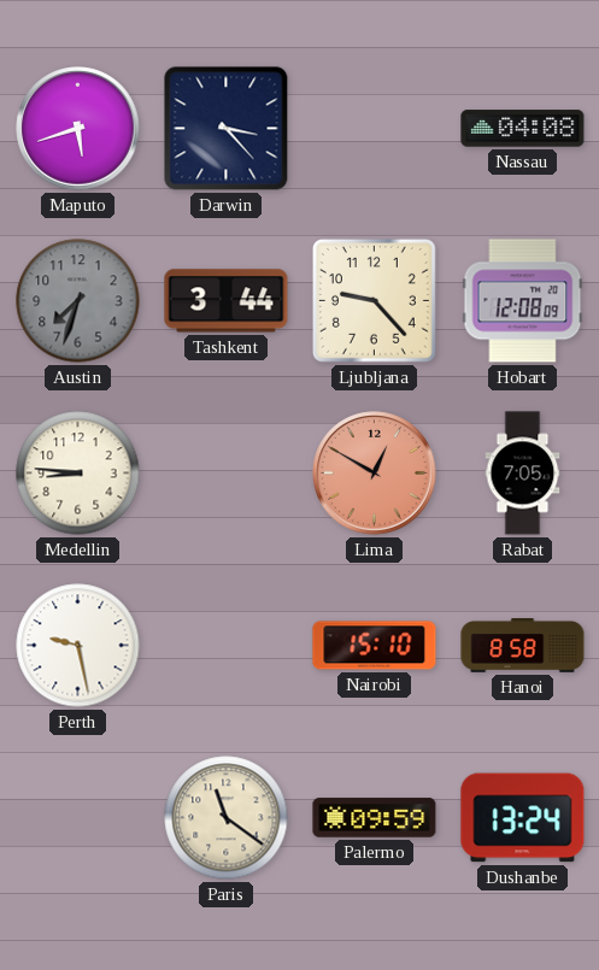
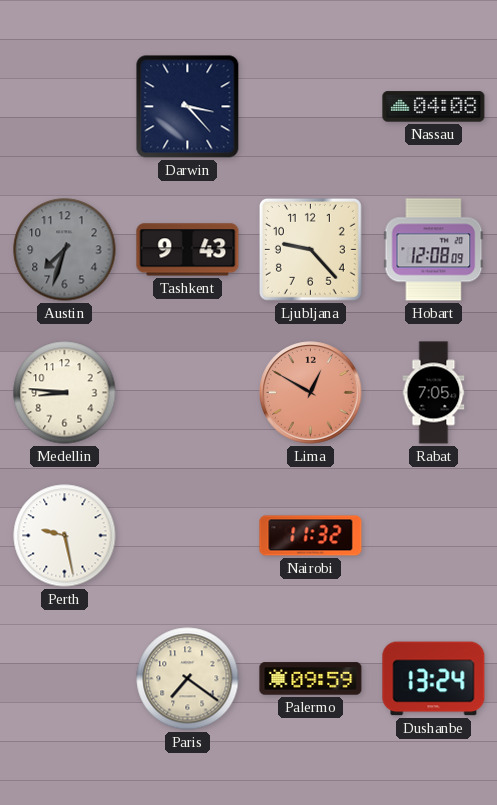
Maputo: 5:42 -> none (78, 129)
Tashkent: 3:44 -> 9:43 (188, 250)
Nairobi: 15:10 -> 11:32 (311, 536)
Hanoi: 8:58 -> none (523, 646)
Paris: 11:21 -> 7:21 (188, 679)
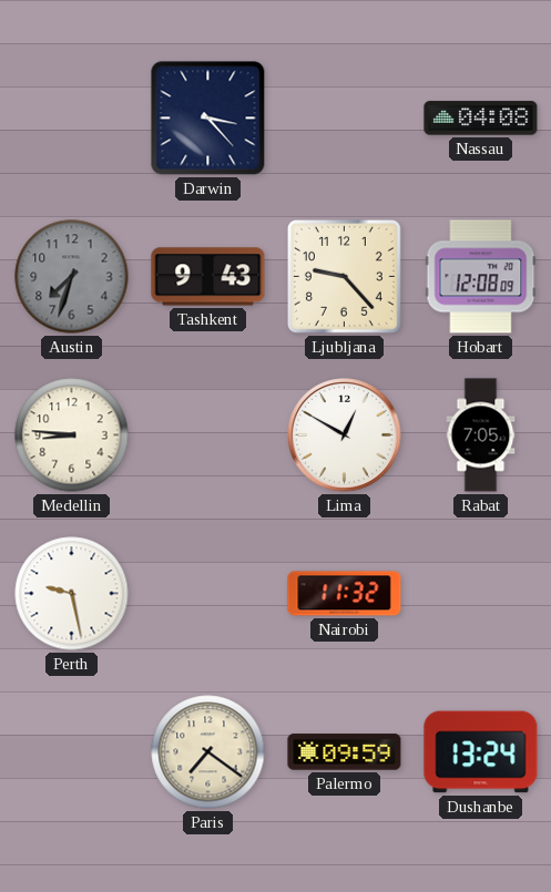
Lima dial: salmon -> white (345, 435)
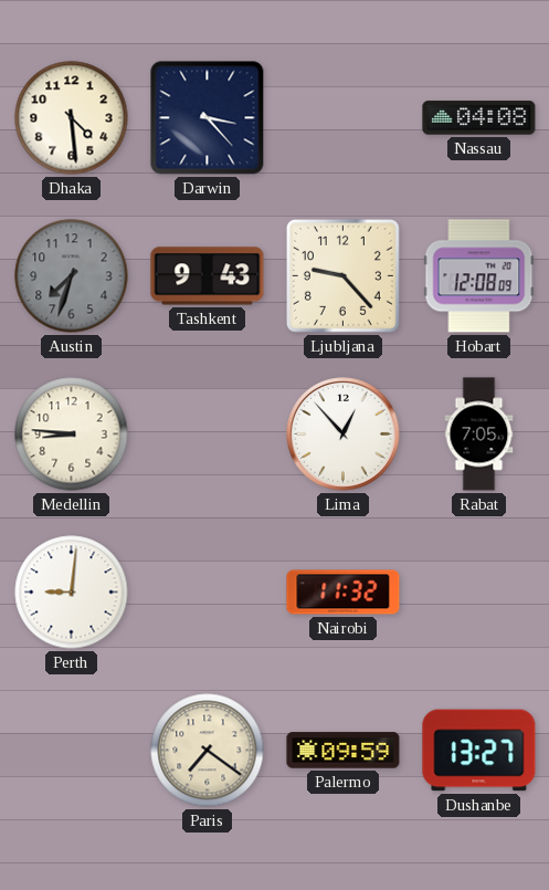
Dhaka: none -> 4:29 (72, 118)
Lima: 12:50 -> 12:53 (344, 434)
Perth: 9:28 -> 9:01 (72, 593)
Dushanbe: 13:24 -> 13:27 (479, 751)
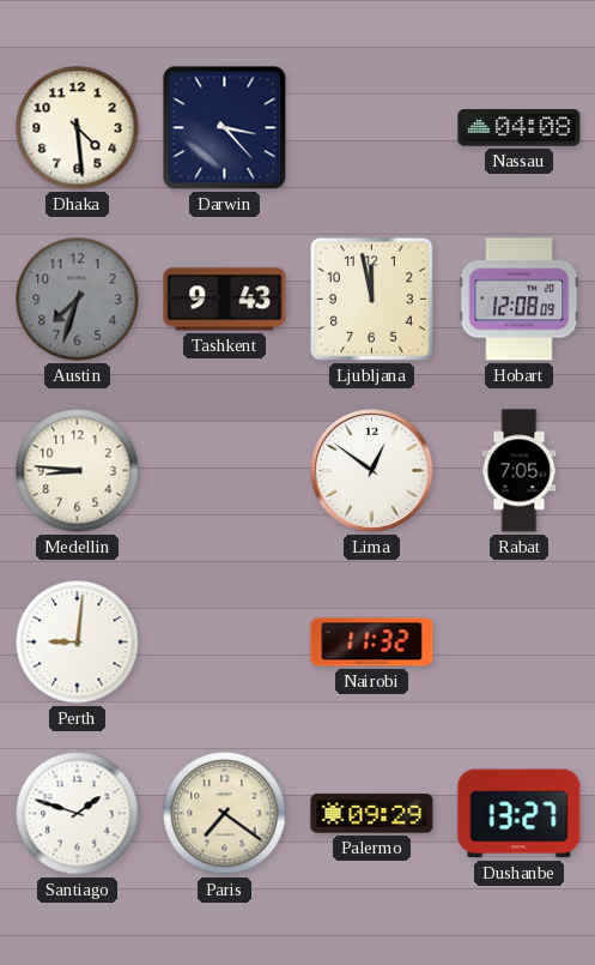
Ljubljana: 9:23 -> 11:58 (371, 298)
Lima: 12:53 -> 12:51 (372, 471)
Santiago: none -> 1:48 (78, 814)
Palermo: 09:59 -> 09:29 (372, 814)
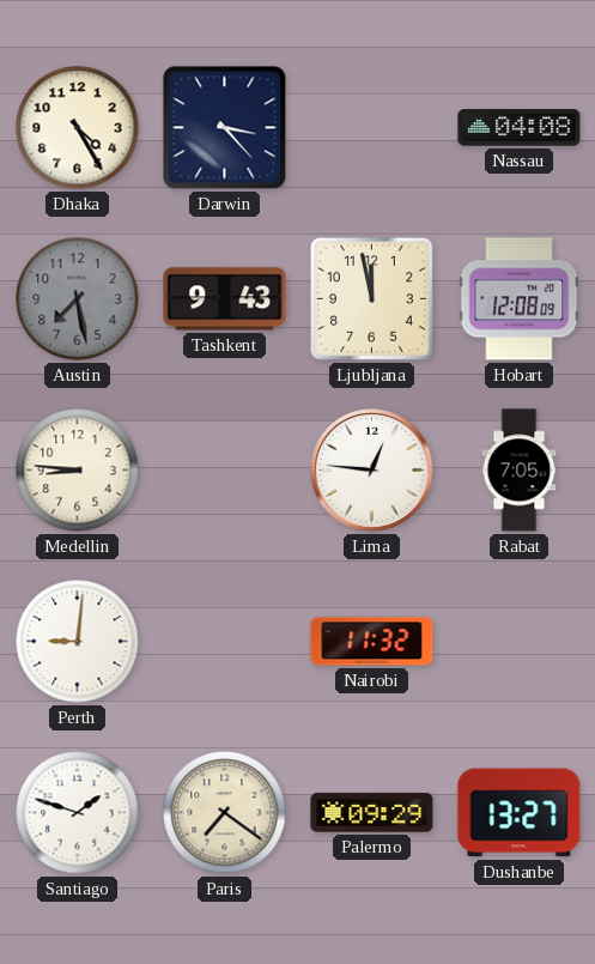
Dhaka: 4:29 -> 4:25 (78, 128)
Austin: 7:33 -> 7:28 (78, 299)
Lima: 12:51 -> 12:46 (372, 471)
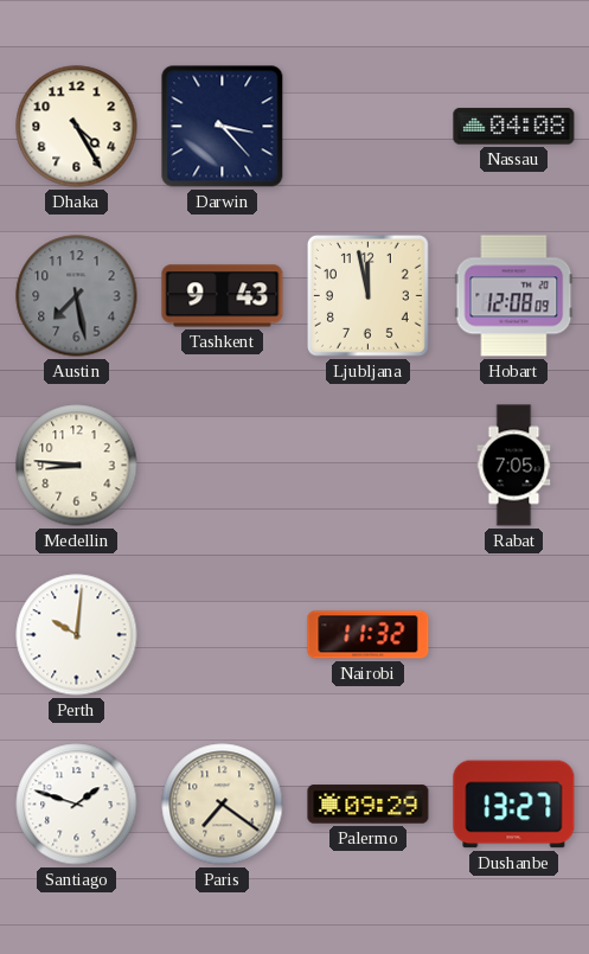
Lima: 12:46 -> none (372, 471)
Perth: 9:01 -> 10:01 (77, 635)
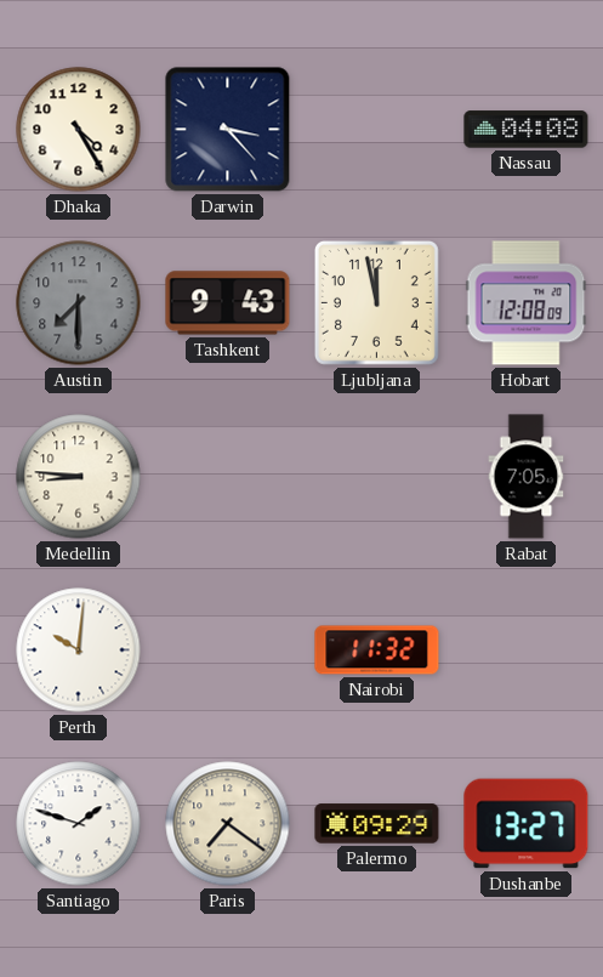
Austin: 7:28 -> 7:30 (79, 303)
